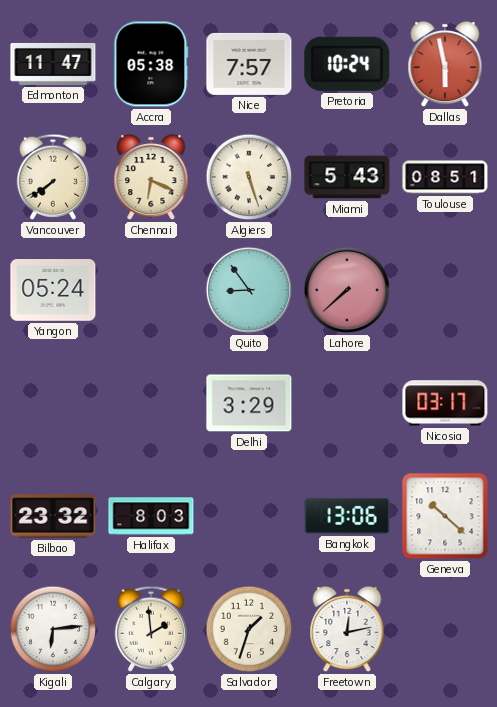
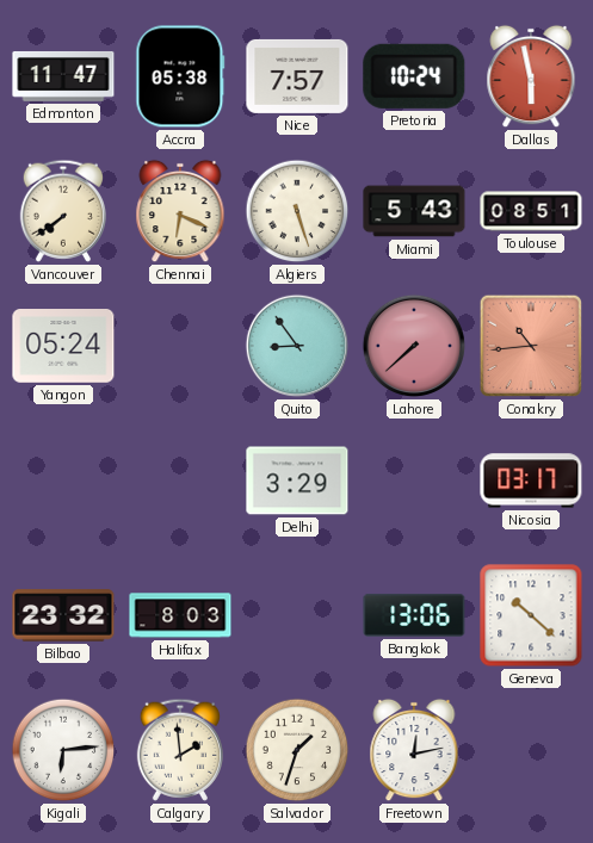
Conakry: none -> 10:44 (531, 346)
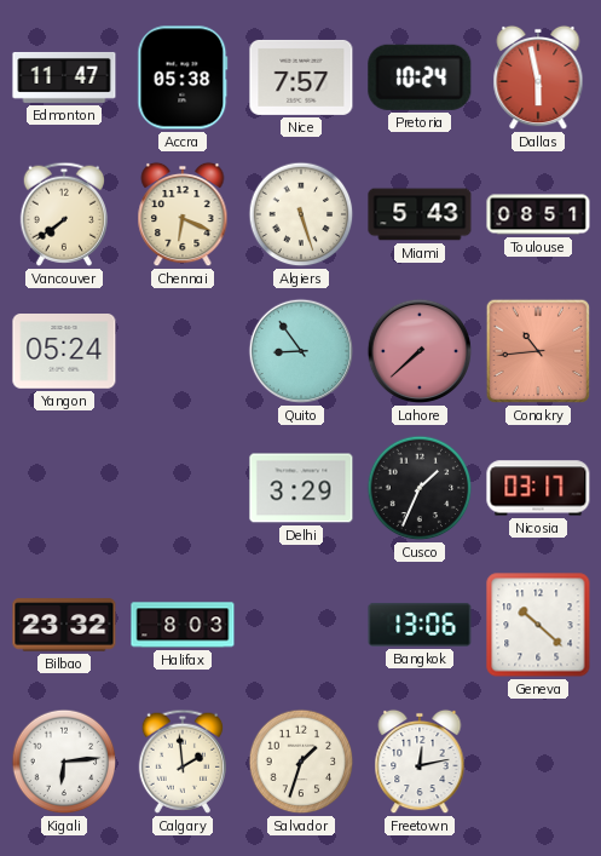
Cusco: none -> 1:34 (420, 488)
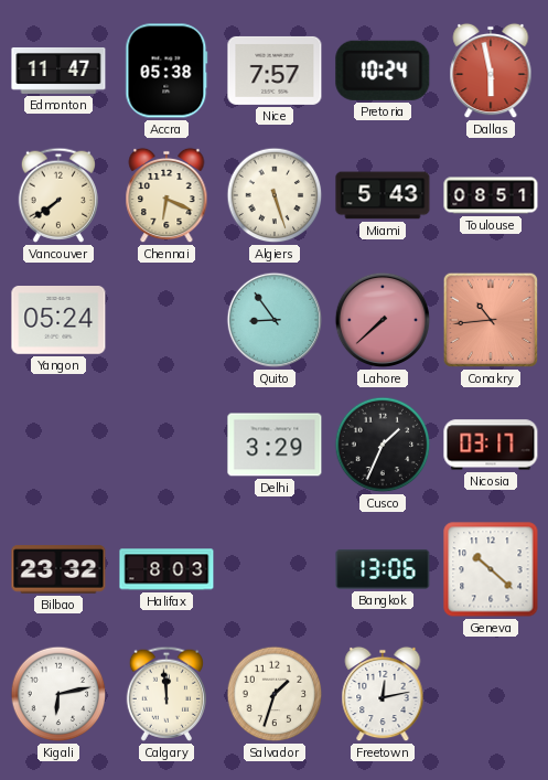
Kigali: 6:14 -> 6:13 (58, 694)
Calgary: 1:59 -> 11:59 (165, 694)
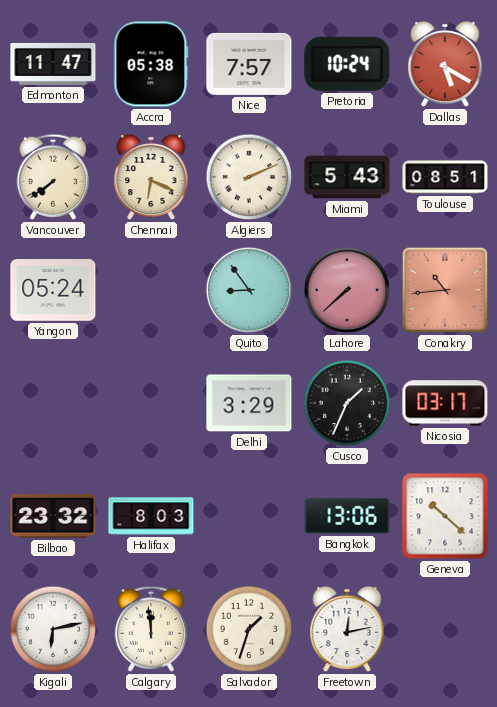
Dallas: 5:58 -> 5:20 (445, 64)
Algiers: 5:27 -> 2:11 (249, 177)
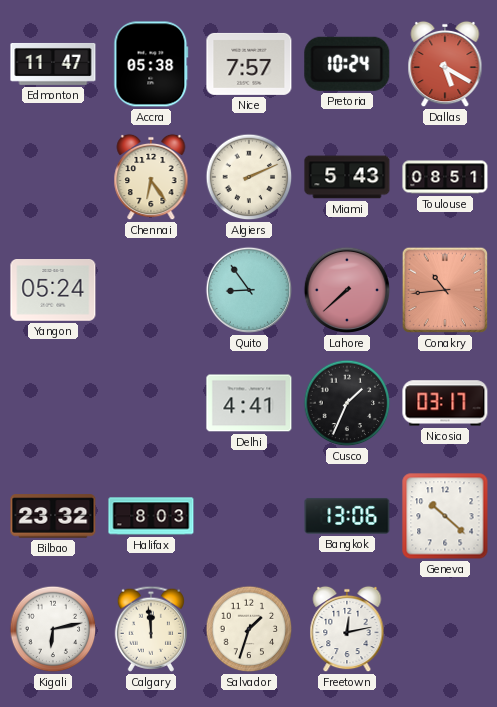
Vancouver: 7:39 -> none (52, 177)
Chennai: 6:19 -> 6:24 (151, 177)
Delhi: 3:29 -> 4:41 (249, 403)
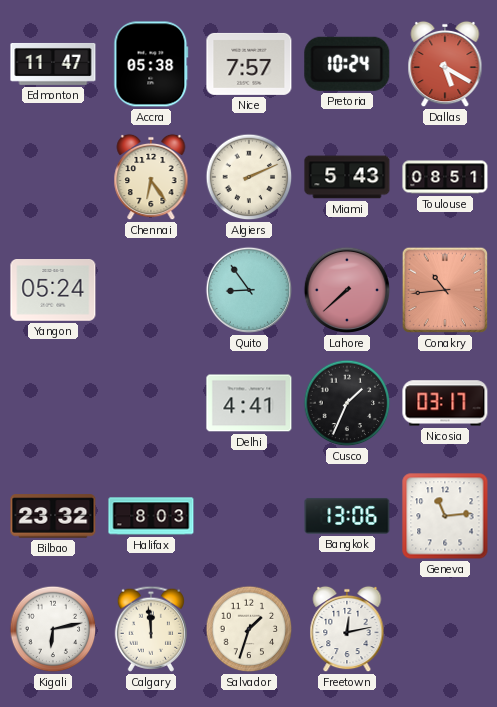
Geneva: 10:22 -> 11:14 (445, 516)
